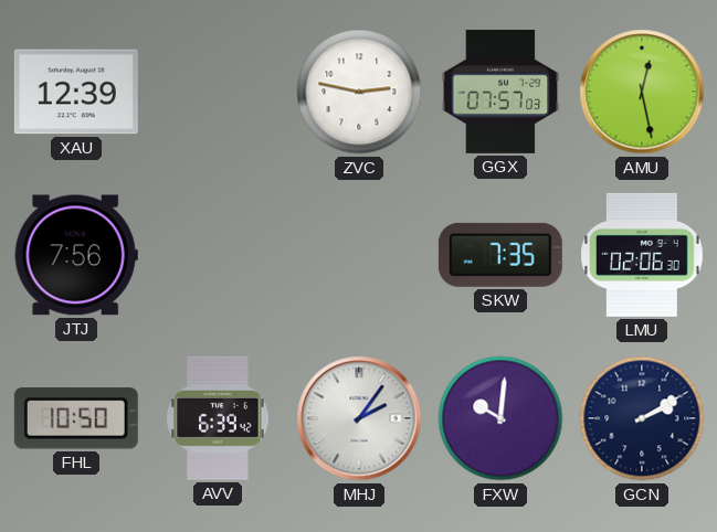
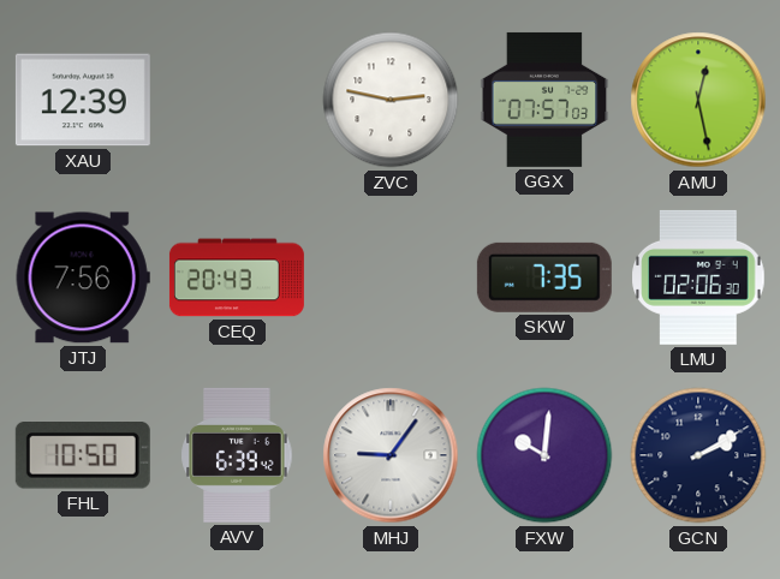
CEQ: none -> 20:43 (237, 277)
MHJ: 2:06 -> 9:06 (391, 455)
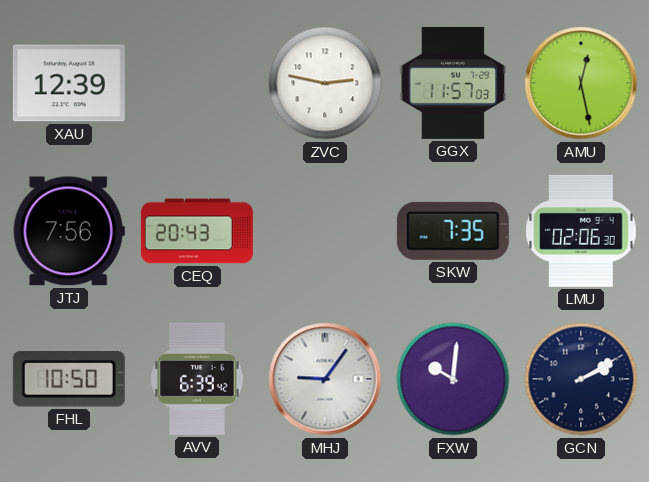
GGX: 07:57 -> 11:57 (453, 83)
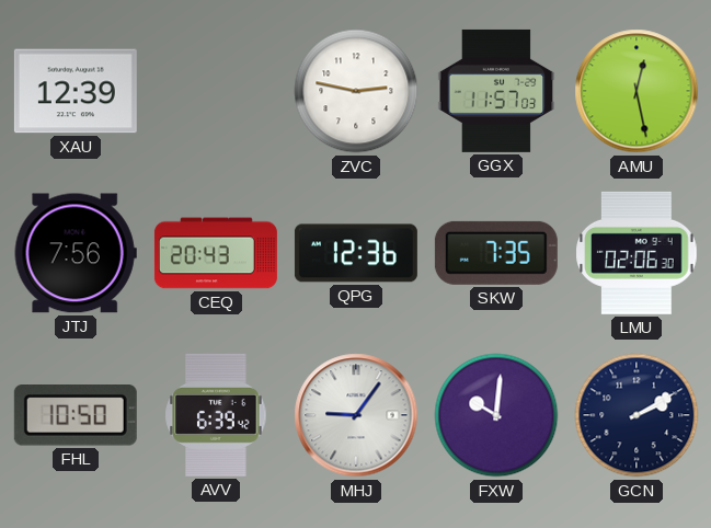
QPG: none -> 12:36 (356, 253)
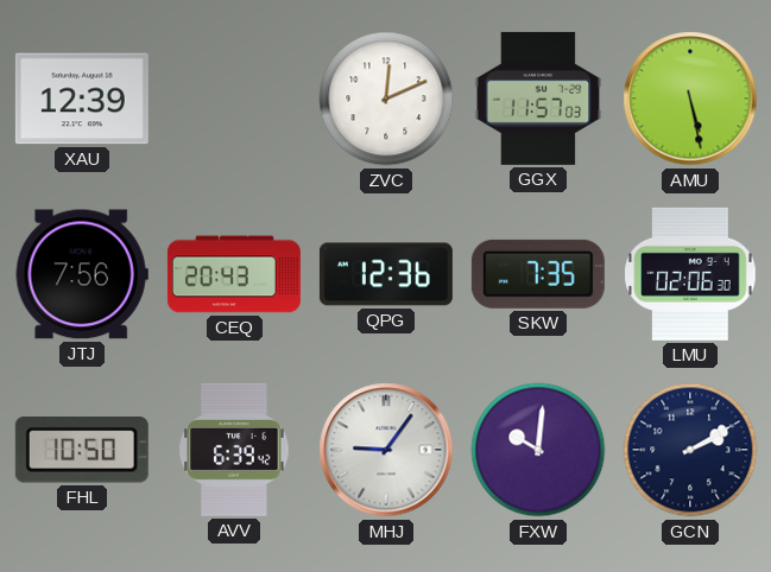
ZVC: 2:47 -> 12:11 (386, 98)
AMU: 12:28 -> 5:28 (690, 98)
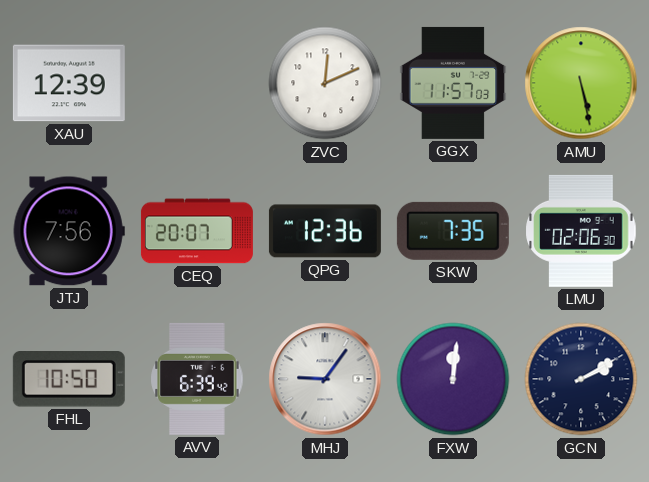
CEQ: 20:43 -> 20:07 (197, 231)
FXW: 10:01 -> 12:01 (453, 379)
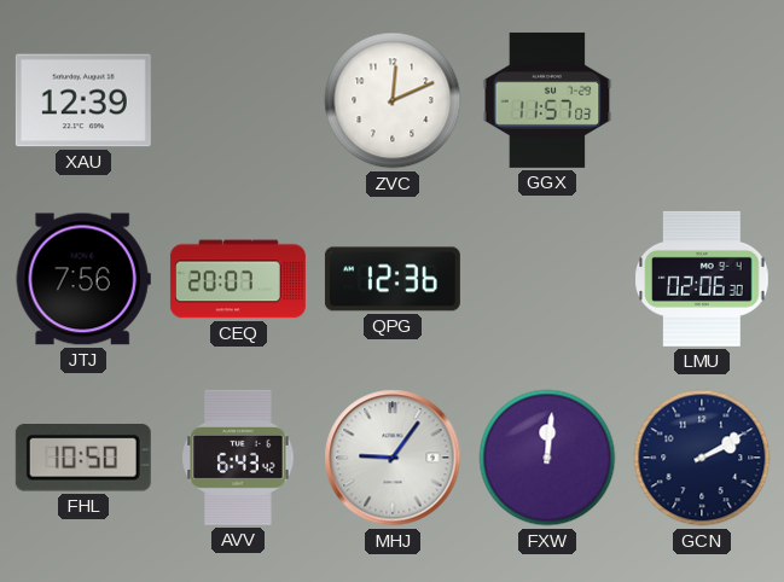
AMU: 5:28 -> none (581, 83)
SKW: 7:35 -> none (453, 231)
AVV: 6:39 -> 6:43 (238, 458)
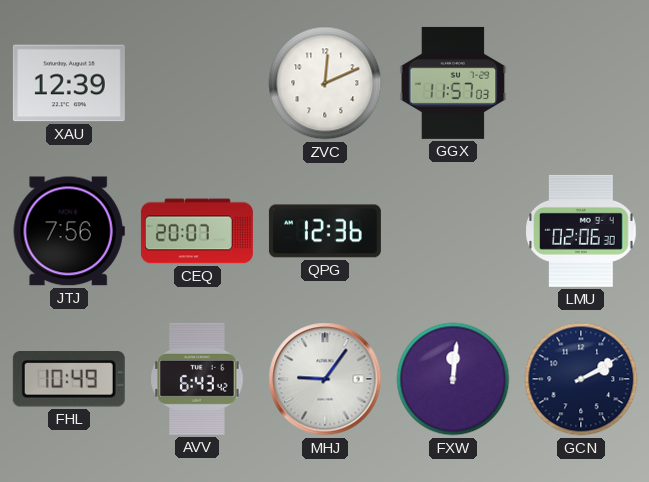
FHL: 10:50 -> 10:49 (69, 379)
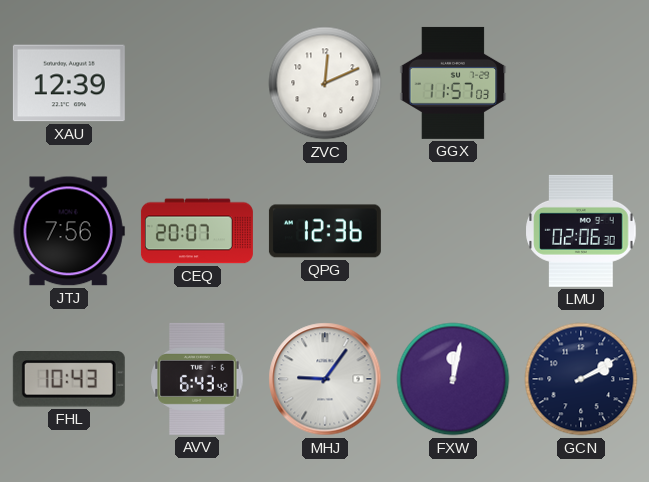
FHL: 10:49 -> 10:43 (69, 379)
FXW: 12:01 -> 12:02 (453, 379)
